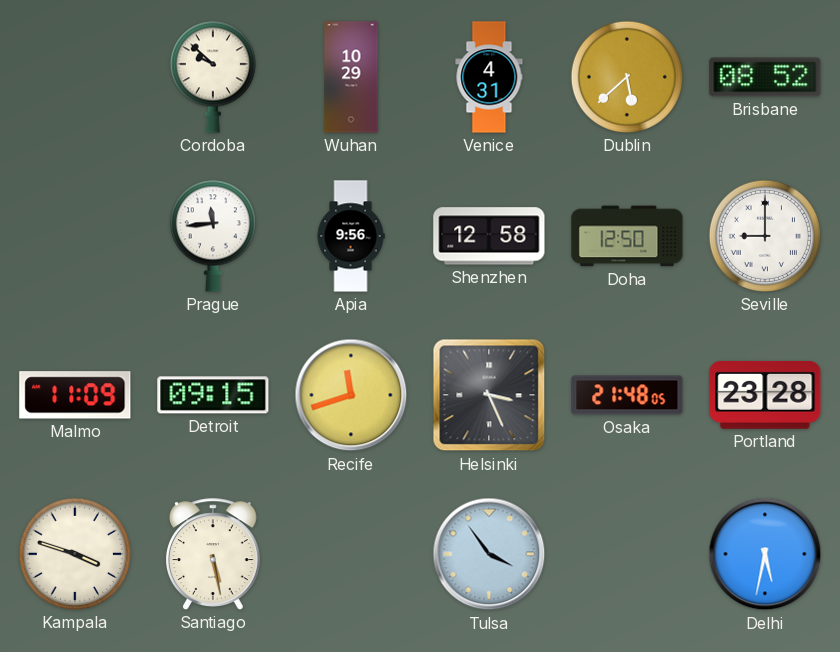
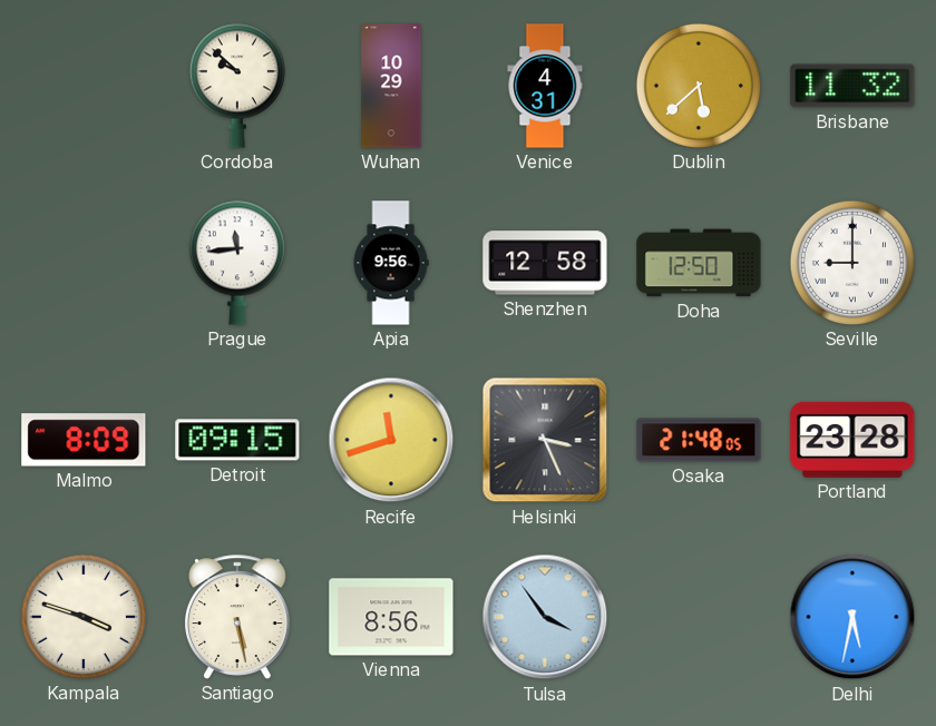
Brisbane: 08:52 -> 11:32 (852, 86)
Malmo: 11:09 -> 8:09 (84, 440)
Vienna: none -> 8:56 (391, 617)
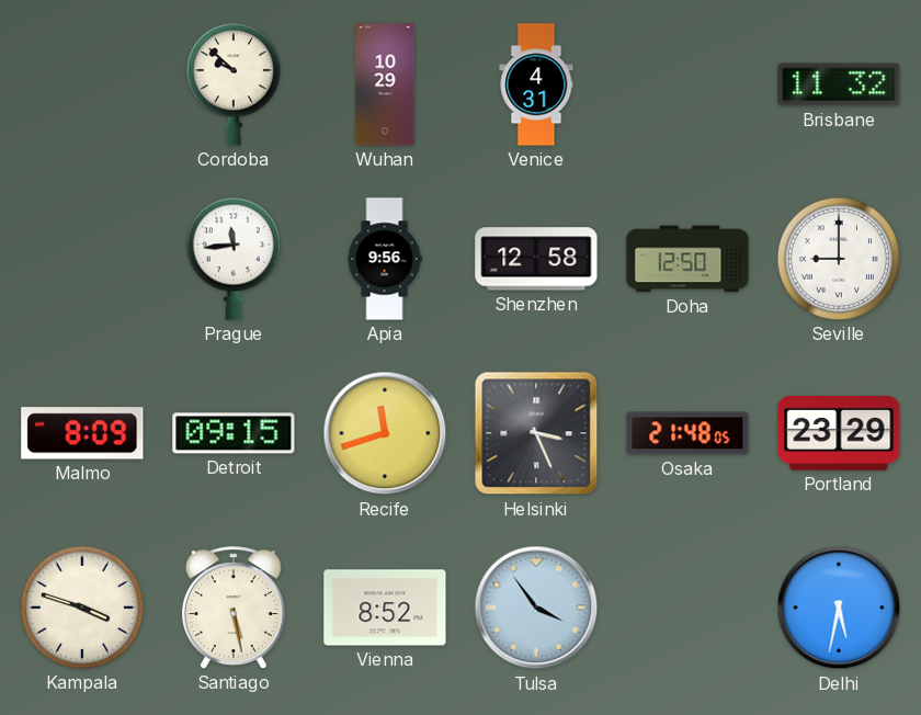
Dublin: 5:38 -> none (699, 86)
Portland: 23:28 -> 23:29 (839, 433)
Vienna: 8:56 -> 8:52 (385, 608)
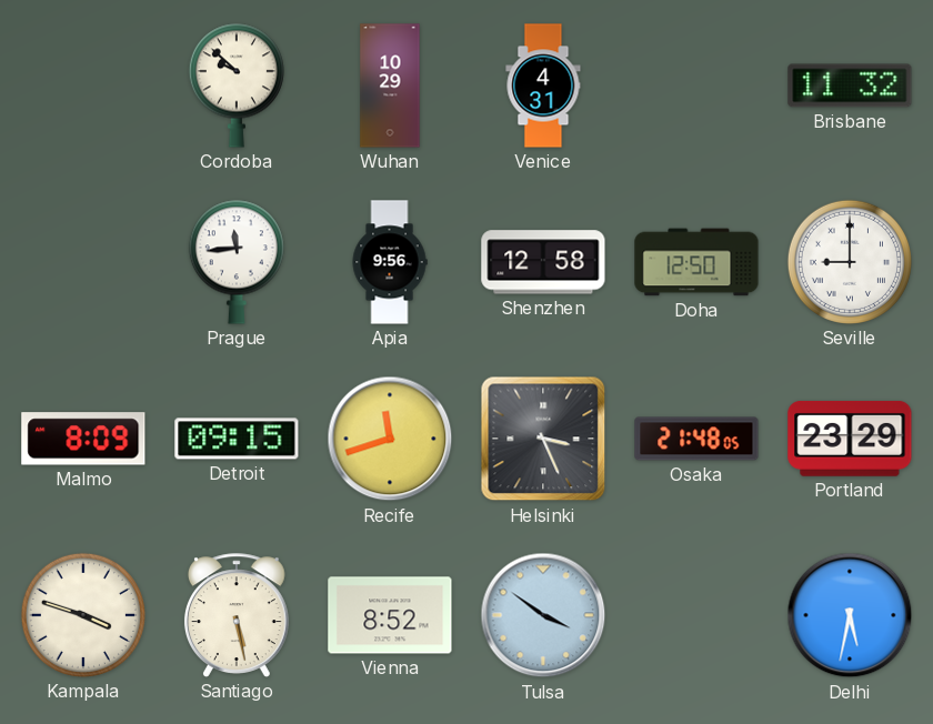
Tulsa: 3:54 -> 3:51 (543, 615)
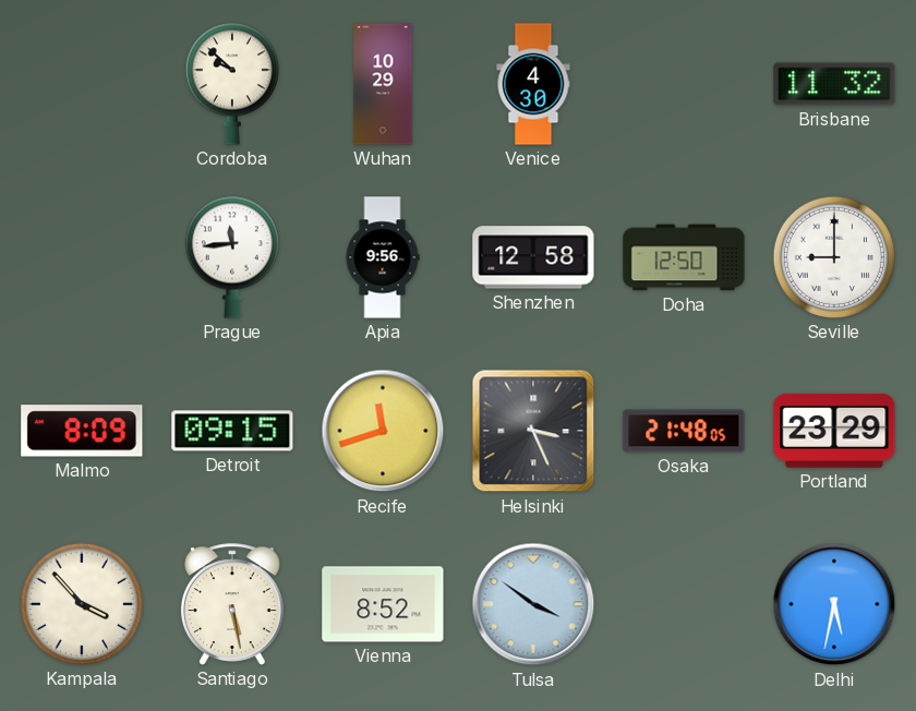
Venice: 4:31 -> 4:30 (533, 84)
Kampala: 3:48 -> 3:53 (82, 604)
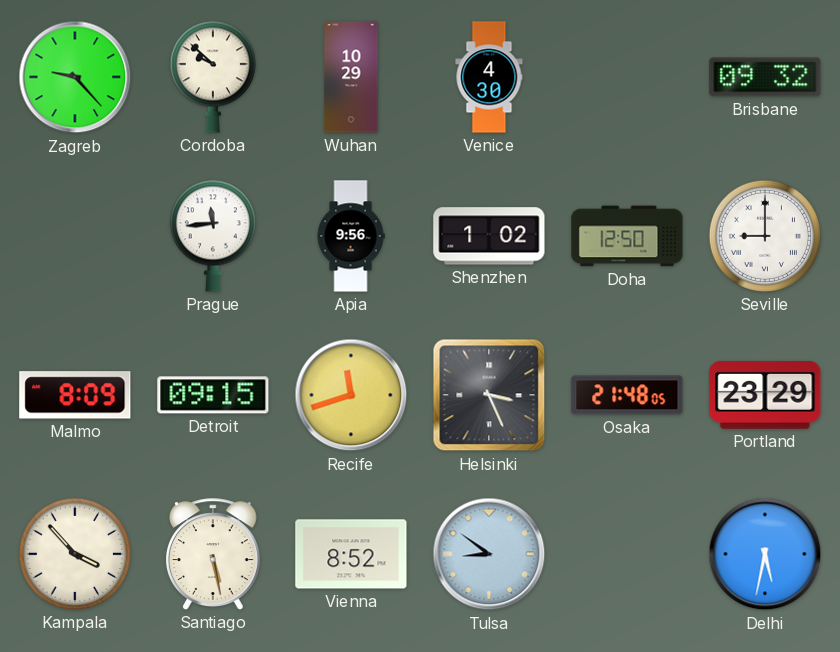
Zagreb: none -> 9:23 (75, 77)
Brisbane: 11:32 -> 09:32 (765, 77)
Shenzhen: 12:58 -> 1:02 (489, 236)
Tulsa: 3:51 -> 8:51 (489, 554)
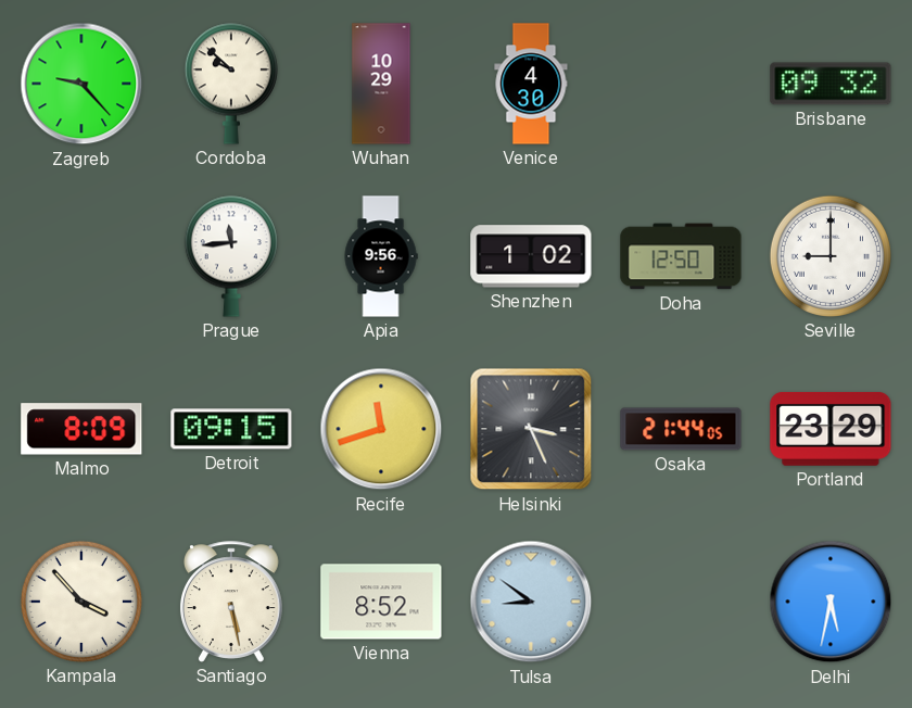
Osaka: 21:48 -> 21:44 (681, 429)
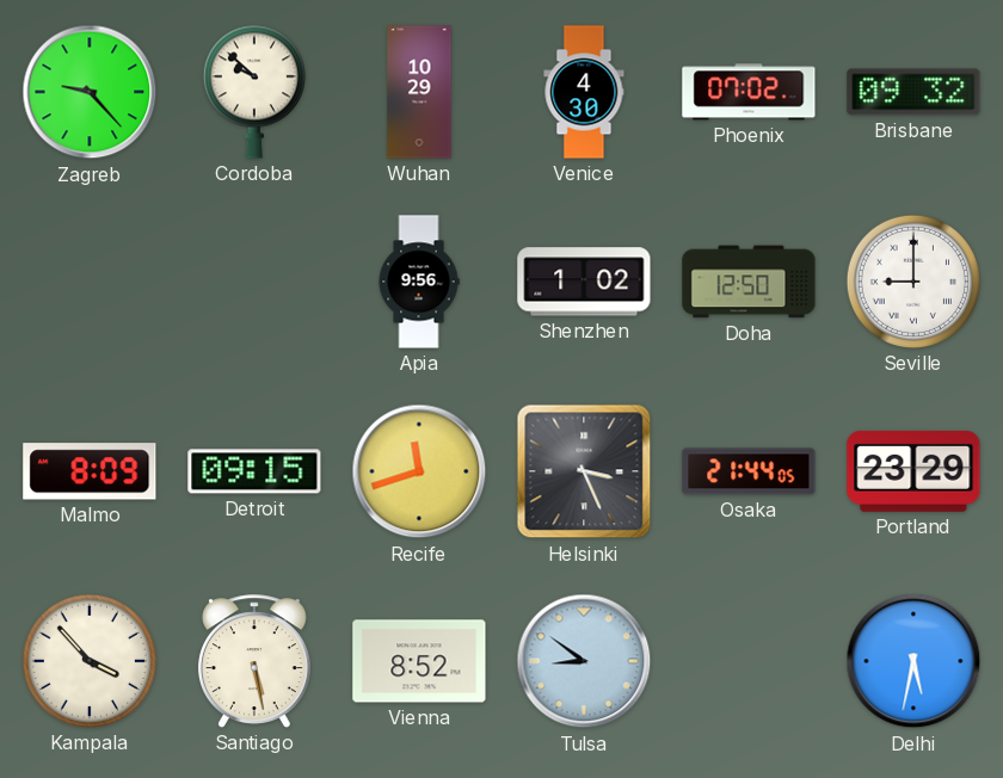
Phoenix: none -> 07:02 (749, 92)
Prague: 11:44 -> none (231, 256)
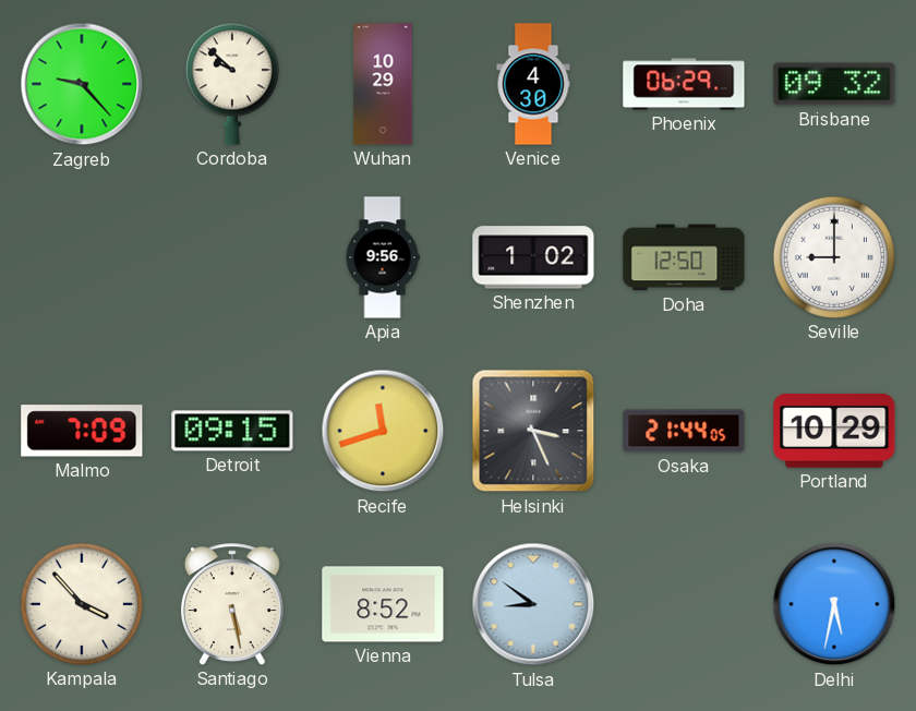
Phoenix: 07:02 -> 06:29 (684, 84)
Malmo: 8:09 -> 7:09 (82, 431)
Portland: 23:29 -> 10:29 (834, 431)
